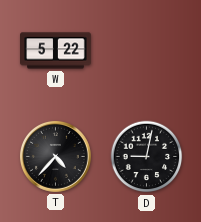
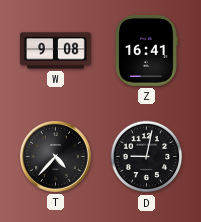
W: 5:22 -> 9:08 (56, 51)
Z: none -> 16:41 (146, 50)
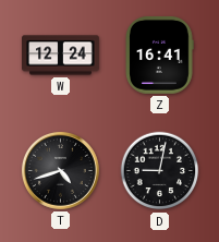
W: 9:08 -> 12:24 (61, 56)
T: 4:37 -> 4:42 (60, 170)
